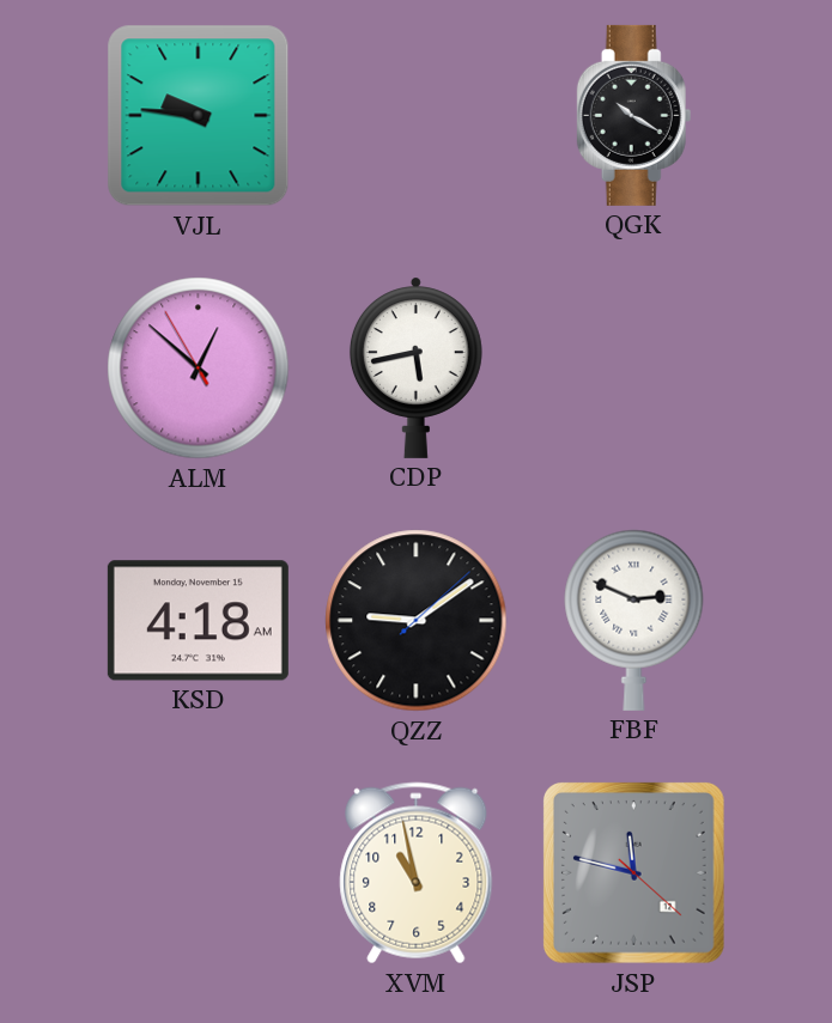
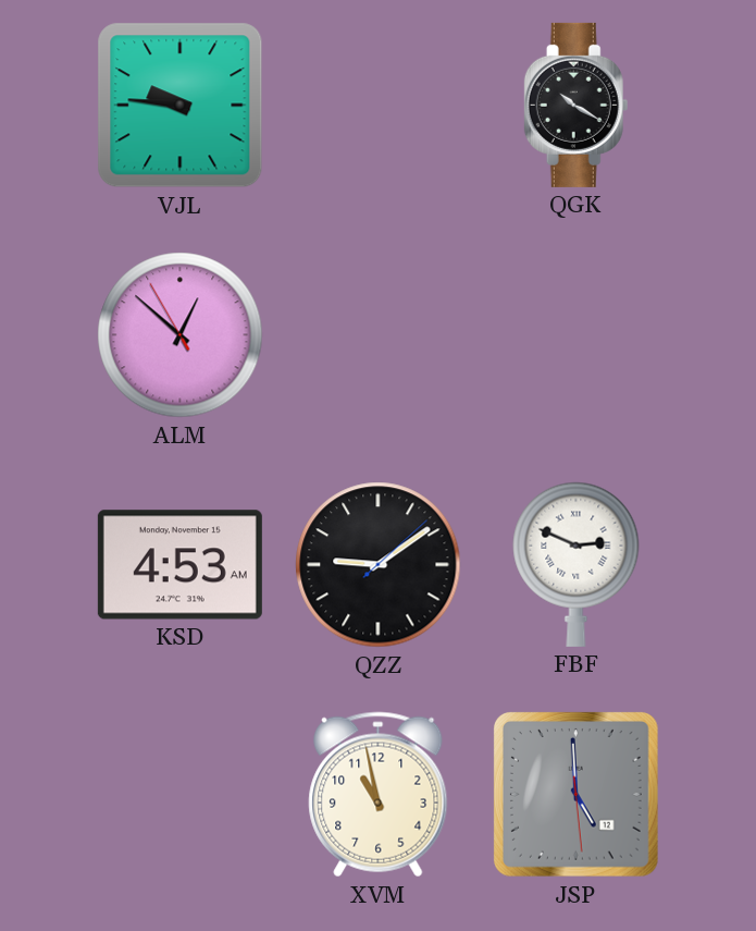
CDP: 5:43 -> none (415, 367)
KSD: 4:18 -> 4:53 (179, 565)
JSP: 11:47 -> 4:59 (577, 795)
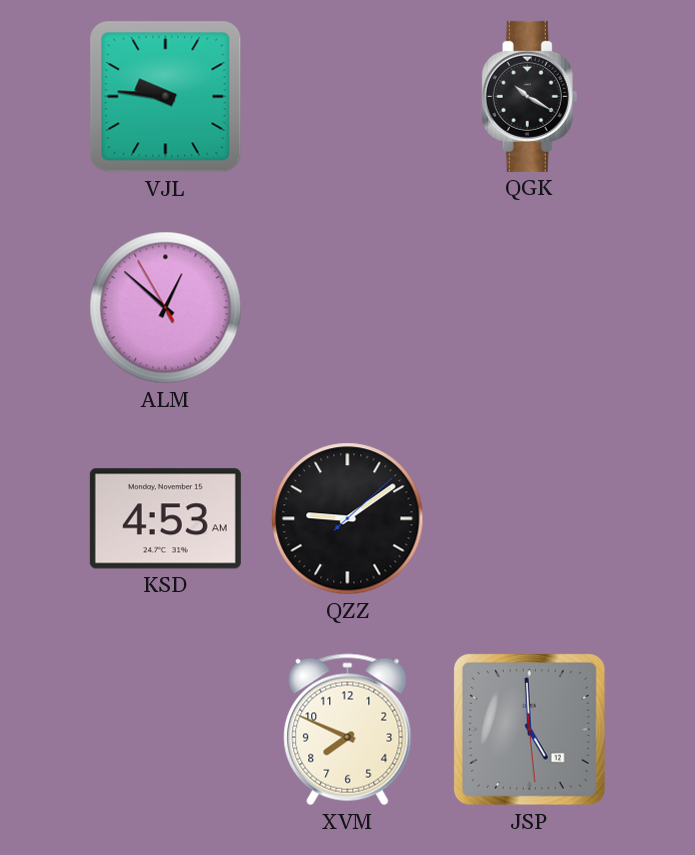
FBF: 2:49 -> none (577, 564)
XVM: 10:58 -> 7:49 (348, 730)
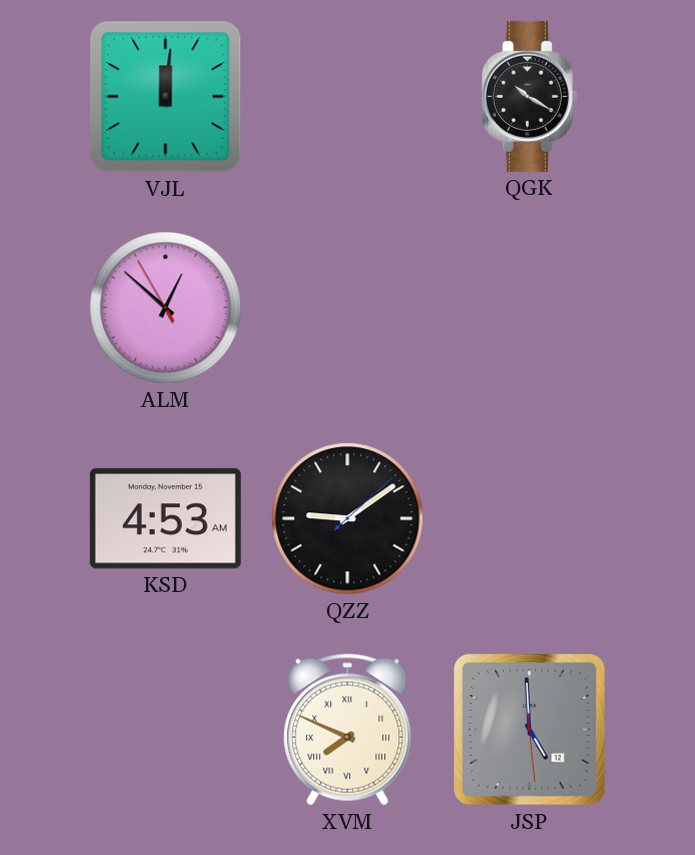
VJL: 9:46 -> 12:01 (166, 97)
XVM numerals: Arabic -> Roman (348, 730)
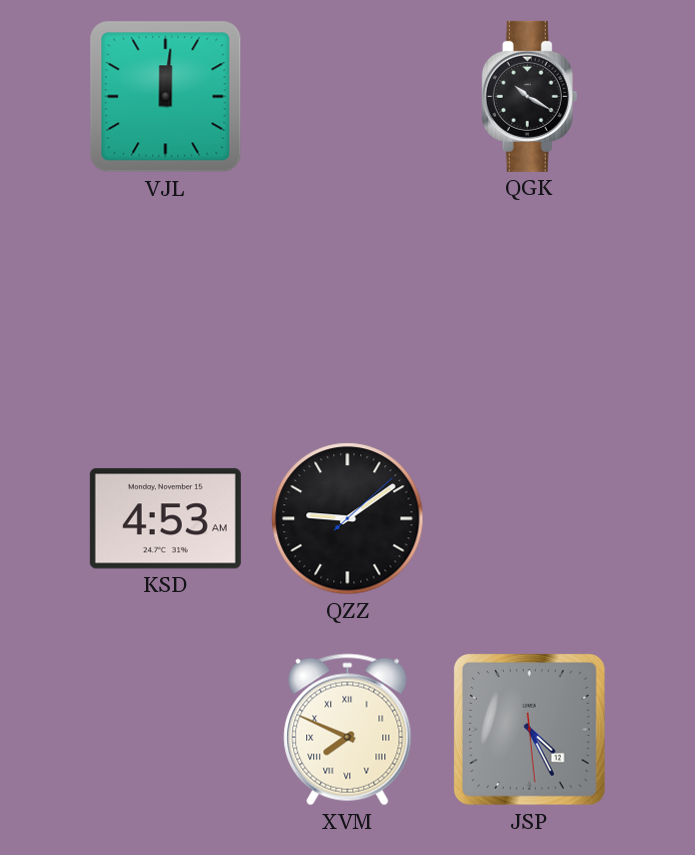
ALM: 12:51 -> none (166, 308)
JSP: 4:59 -> 4:25 (530, 730)
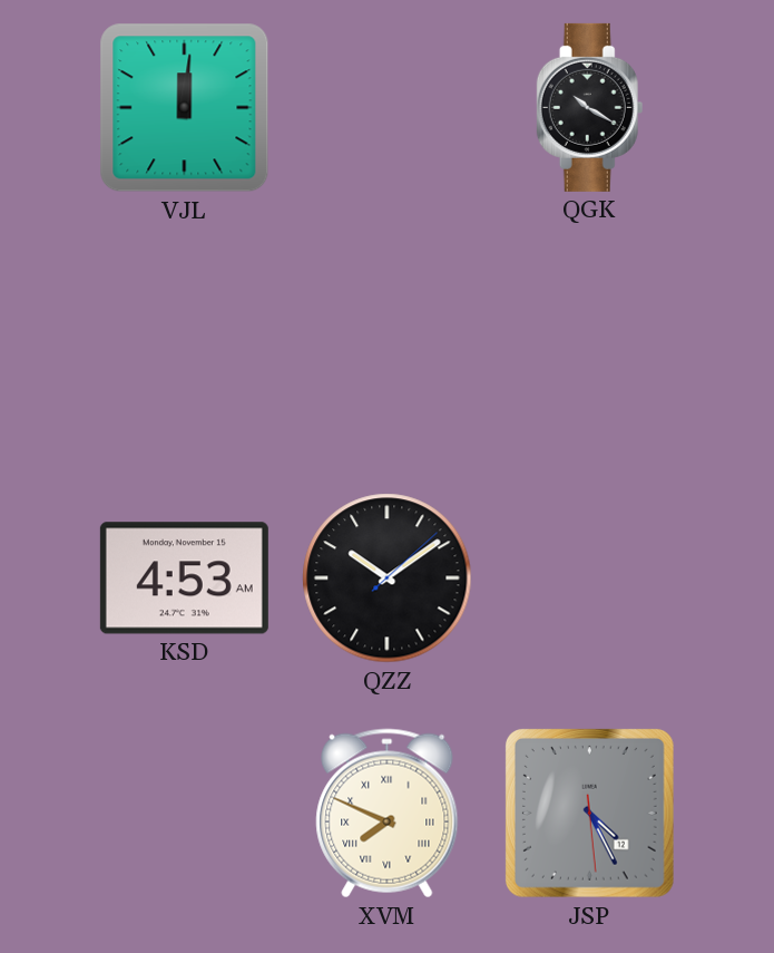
QZZ: 9:09 -> 10:09 (388, 578)
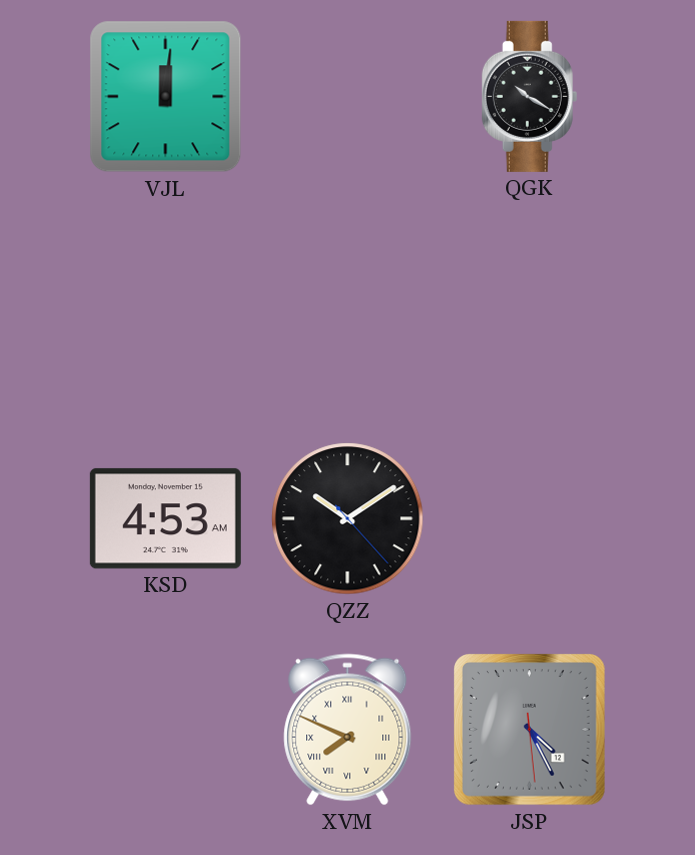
QZZ: 10:09:08 -> 10:09:23 (348, 519)
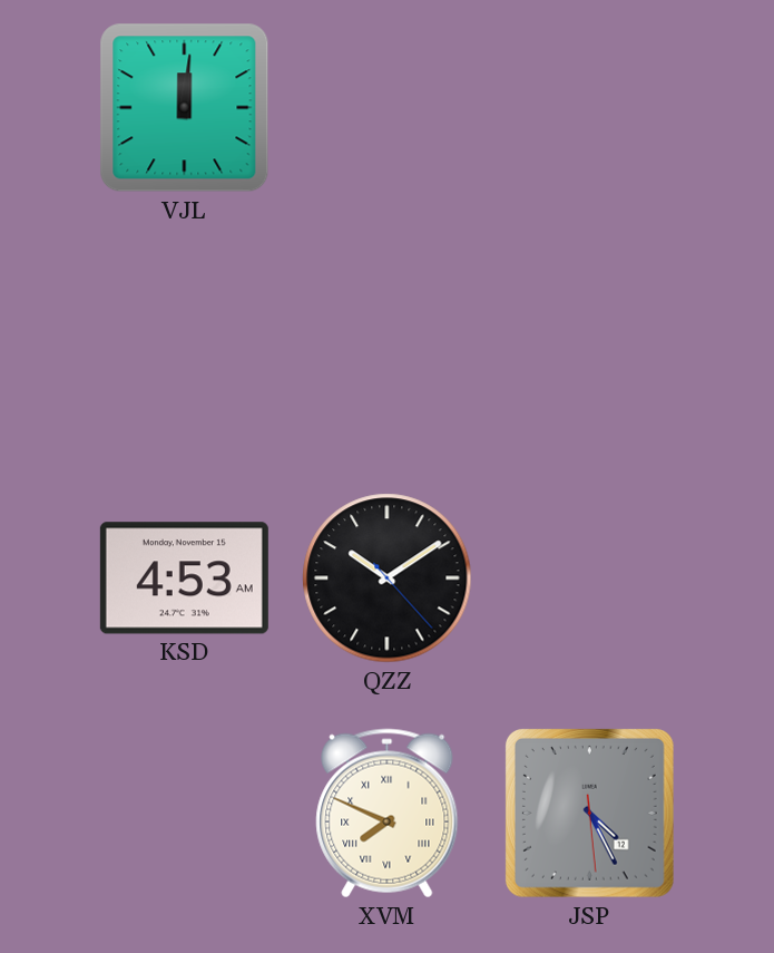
QGK: 10:20 -> none (530, 96)
